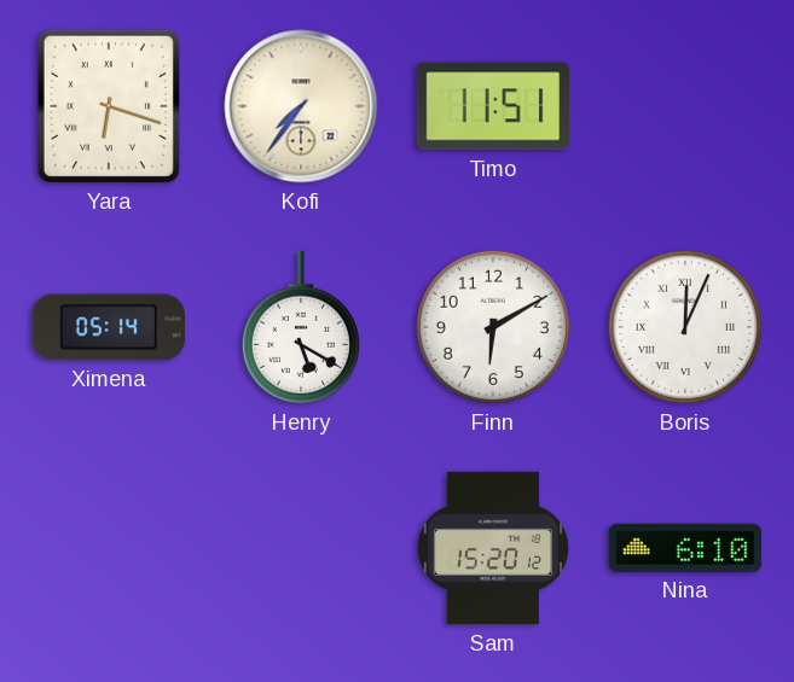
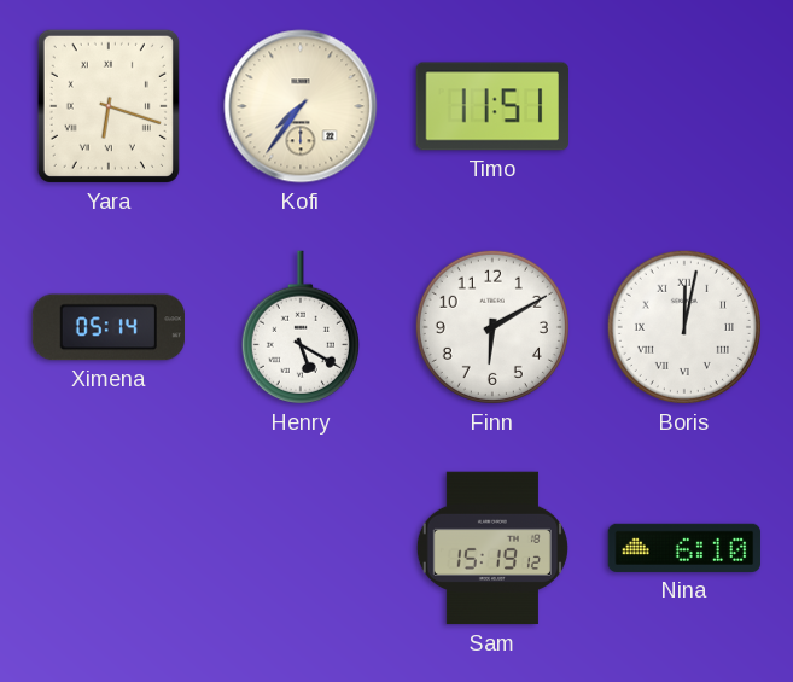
Boris: 12:04 -> 12:02 (684, 327)
Sam: 15:20 -> 15:19 (492, 548)
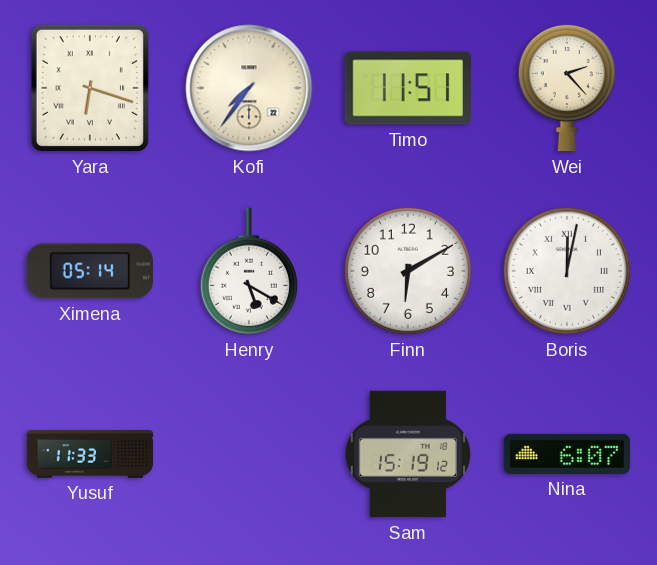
Wei: none -> 2:23 (567, 88)
Yusuf: none -> 11:33 (90, 454)
Nina: 6:10 -> 6:07 (567, 454)
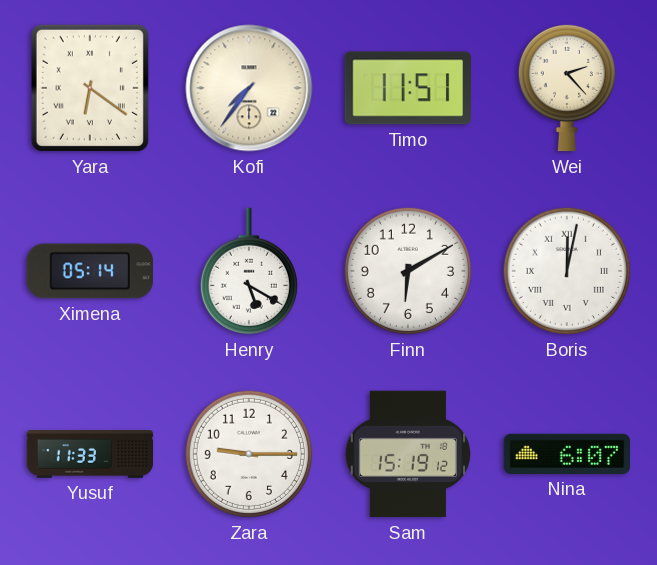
Yara: 6:18 -> 6:21 (90, 88)
Zara: none -> 9:15 (249, 454)
